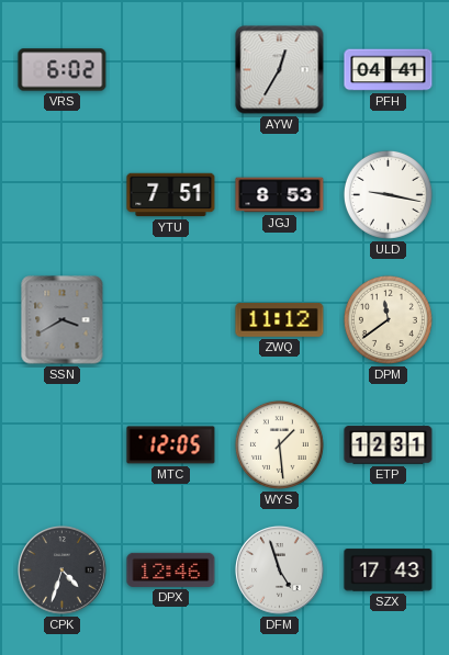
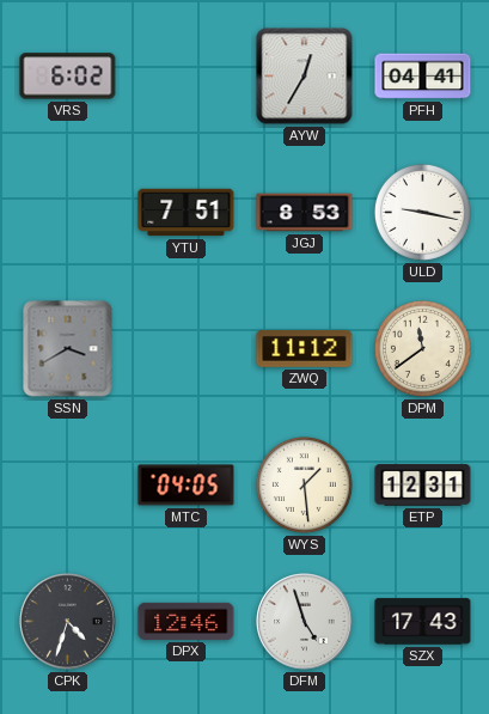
MTC: 12:05 -> 04:05 (187, 486)
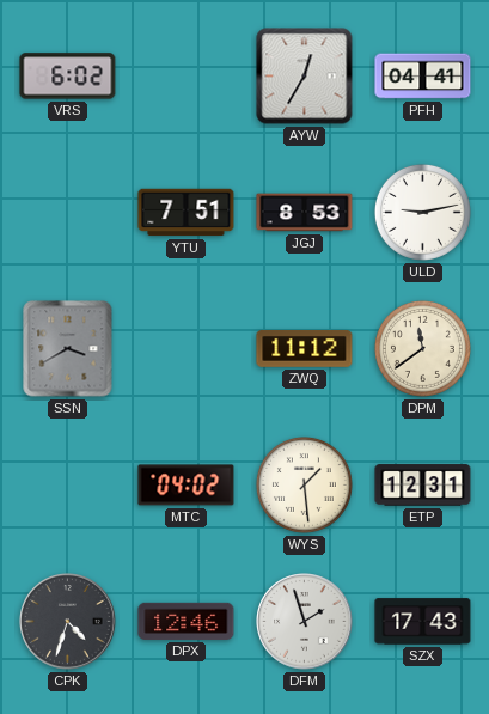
ULD: 9:17 -> 9:13 (422, 212)
MTC: 04:05 -> 04:02 (187, 486)
DFM: 4:57 -> 1:57 (305, 622)
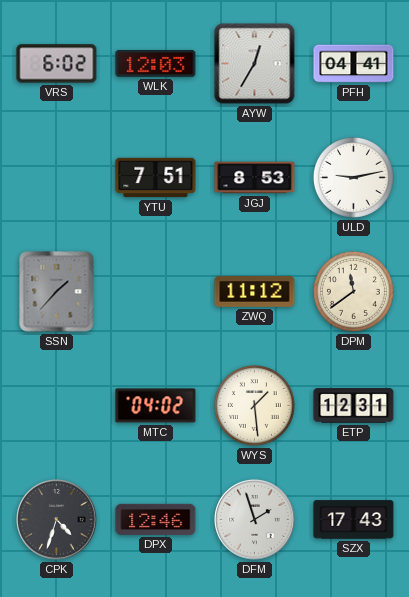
WLK: none -> 12:03 (156, 63)
SSN: 3:40 -> 1:37 (57, 292)
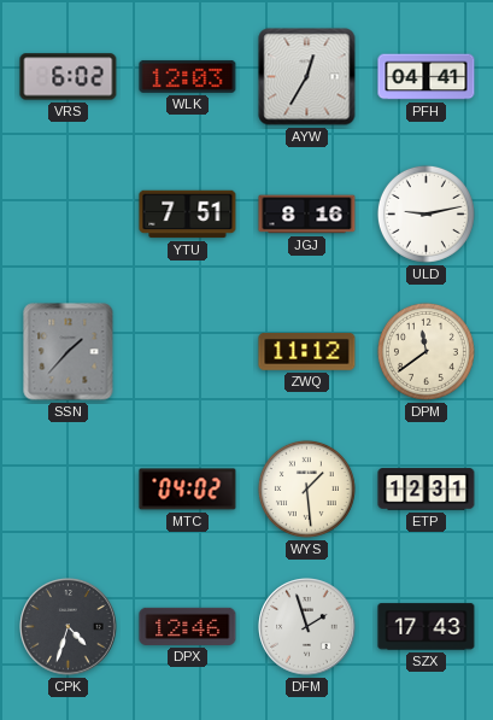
JGJ: 8:53 -> 8:16 (307, 215)
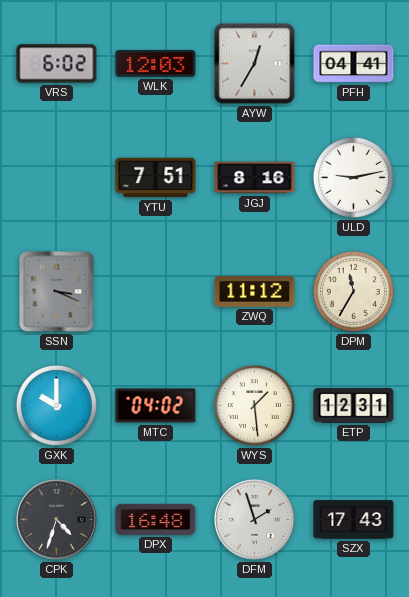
SSN: 1:37 -> 3:19 (57, 292)
DPM: 11:39 -> 11:35 (353, 291)
GXK: none -> 10:00 (56, 405)
DPX: 12:46 -> 16:48 (156, 519)
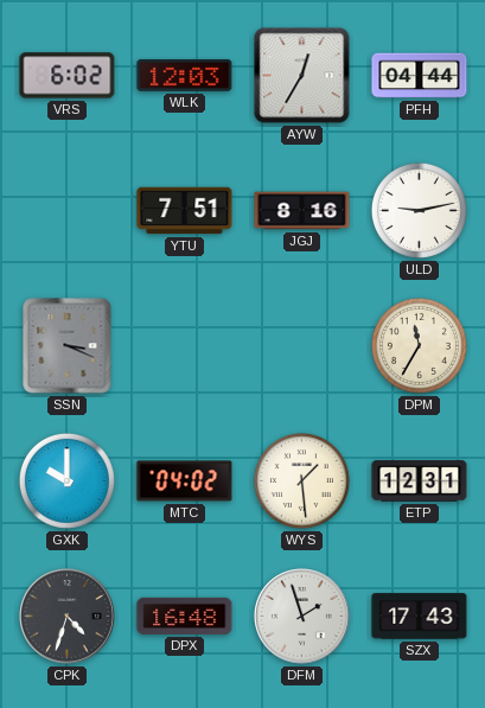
PFH: 04:41 -> 04:44 (420, 76)
ZWQ: 11:12 -> none (255, 292)
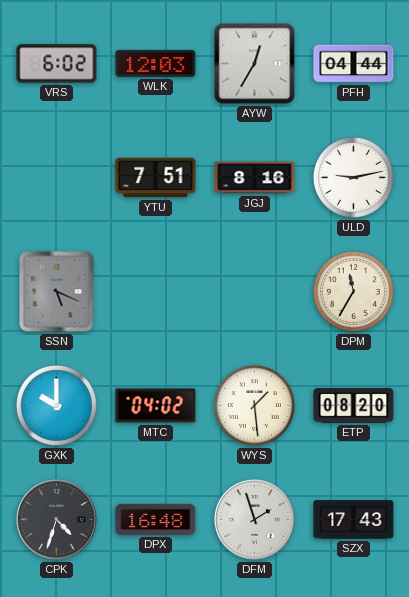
SSN: 3:19 -> 5:19 (57, 292)
ETP: 12:31 -> 08:20 (354, 406)
